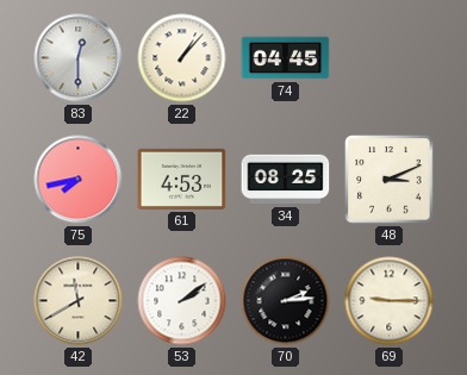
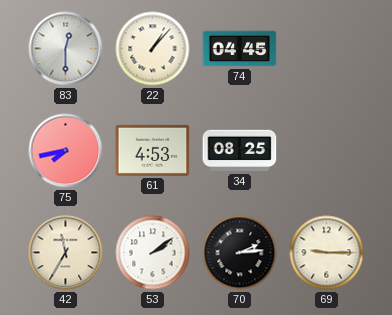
48: 3:11 -> none (390, 180)
42: 11:40 -> 11:35 (66, 253)
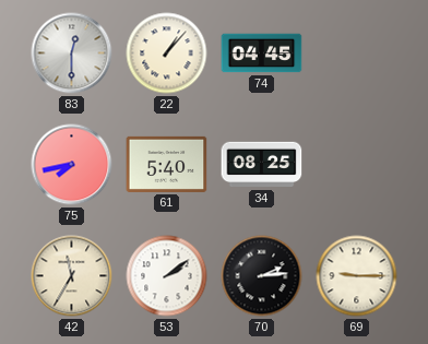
61: 4:53 -> 5:40 (167, 164)
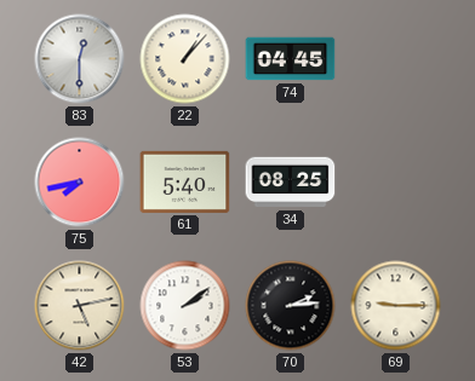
42: 11:35 -> 5:13 (80, 306)
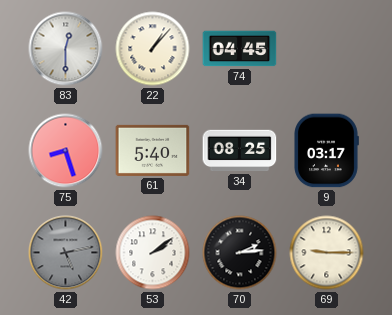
75: 7:43 -> 8:27 (66, 151)
9: none -> 03:17 (326, 151)
42 dial: cream -> grey (66, 253)
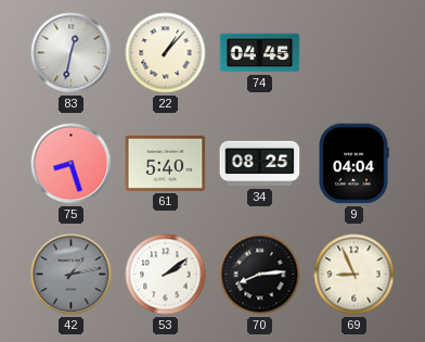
83: 12:30 -> 12:32 (72, 53)
9: 03:17 -> 04:04 (353, 164)
42: 5:13 -> 1:13 (72, 275)
70: 2:14 -> 8:14 (260, 275)
69: 9:15 -> 8:56 (355, 275)
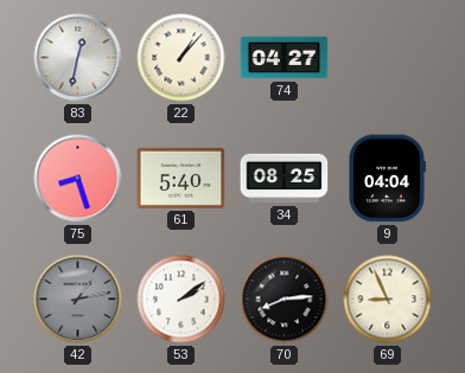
74: 04:45 -> 04:27 (285, 58)
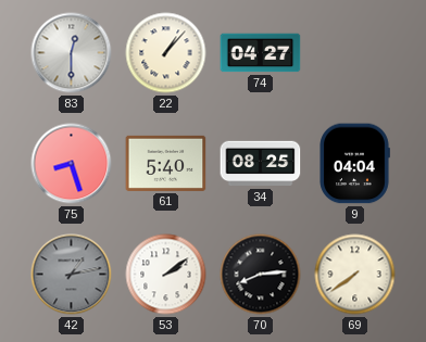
83: 12:32 -> 12:30 (72, 53)
69: 8:56 -> 7:39 (355, 275)
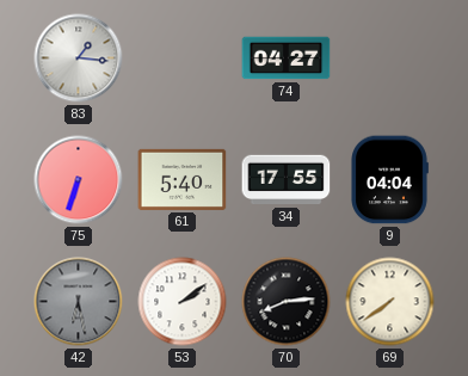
83: 12:30 -> 1:16 (79, 58)
22: 1:07 -> none (166, 53)
75: 8:27 -> 6:33 (79, 180)
34: 08:25 -> 17:55 (287, 180)
42: 1:13 -> 6:28 (79, 302)
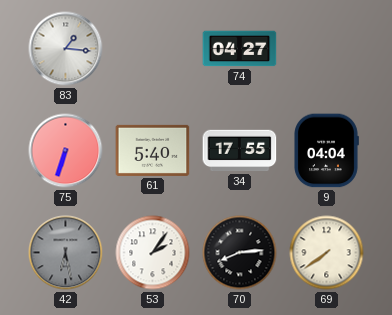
53: 2:09 -> 2:06 (153, 253)
